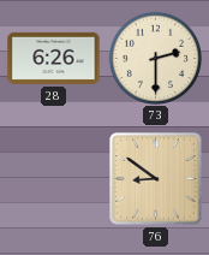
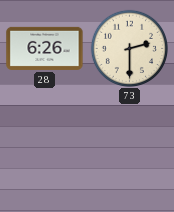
76: 8:51 -> none (156, 179)
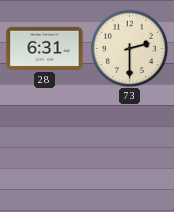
28: 6:26 -> 6:31 (45, 48)
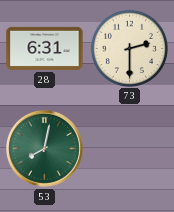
53: none -> 8:02 (44, 148)
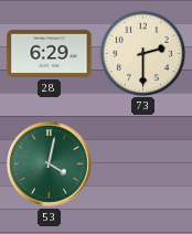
28: 6:31 -> 6:29 (50, 53)
53: 8:02 -> 4:02 (49, 163)
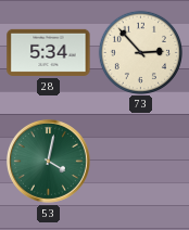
28: 6:29 -> 5:34 (49, 52)
73: 2:30 -> 2:53 (140, 52)
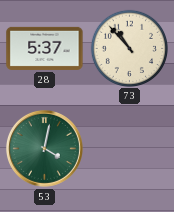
28: 5:34 -> 5:37 (45, 48)
73: 2:53 -> 10:53 (129, 48)
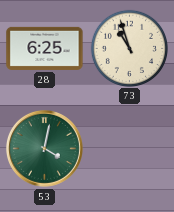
28: 5:37 -> 6:25 (45, 48)
73: 10:53 -> 10:57 (129, 48)
